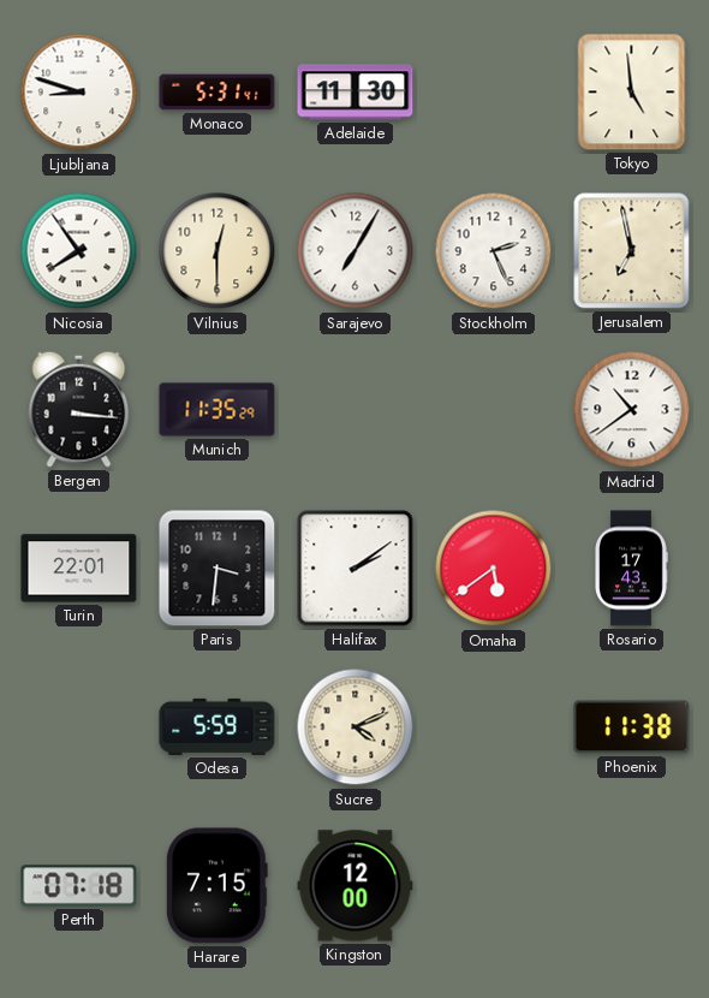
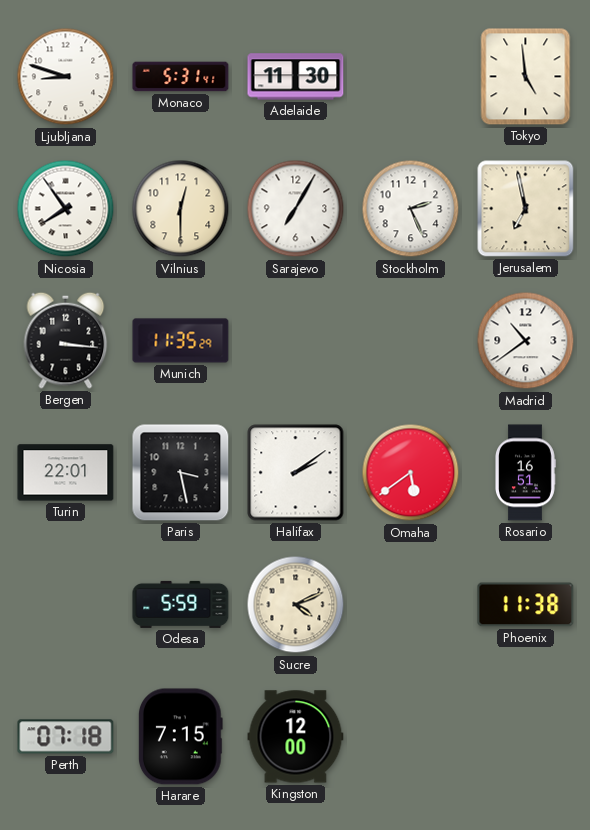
Paris: 3:31 -> 3:28 (181, 473)
Rosario: 17:43 -> 16:51 (525, 473)
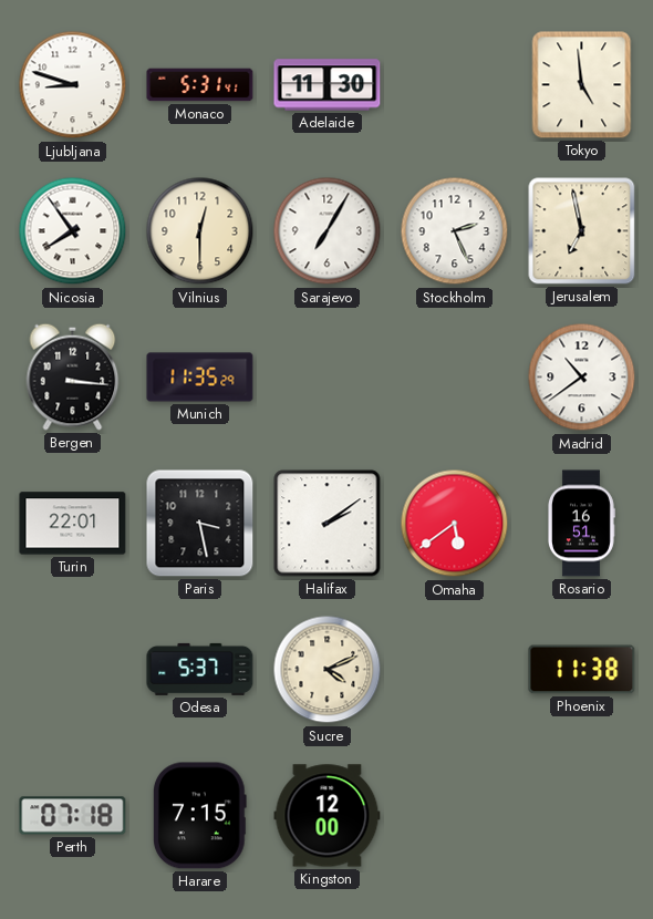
Odesa: 5:59 -> 5:37 (200, 669)
